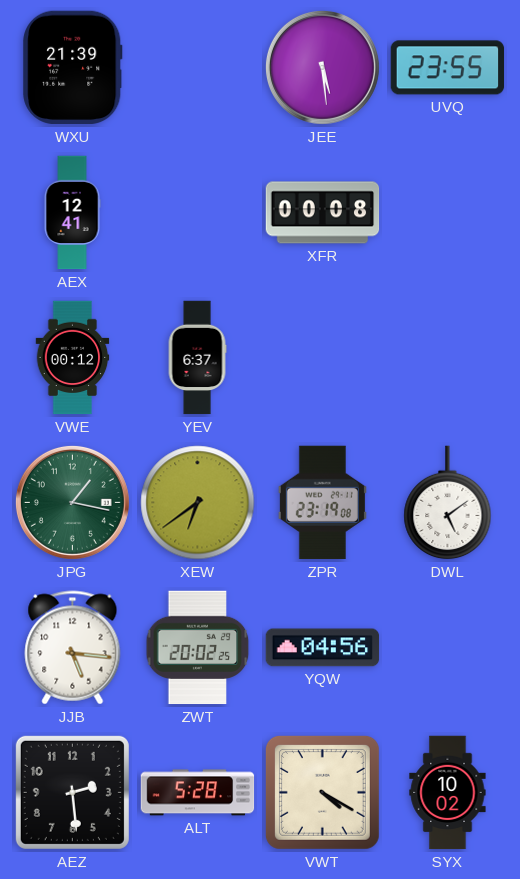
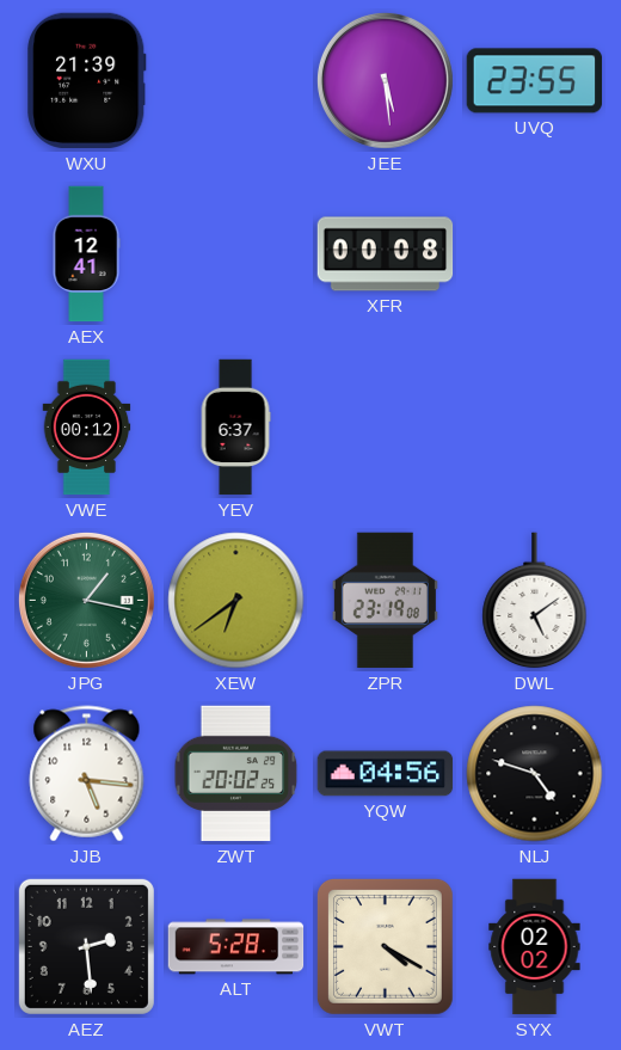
NLJ: none -> 4:48 (535, 774)
SYX: 10:02 -> 02:02 (535, 947)
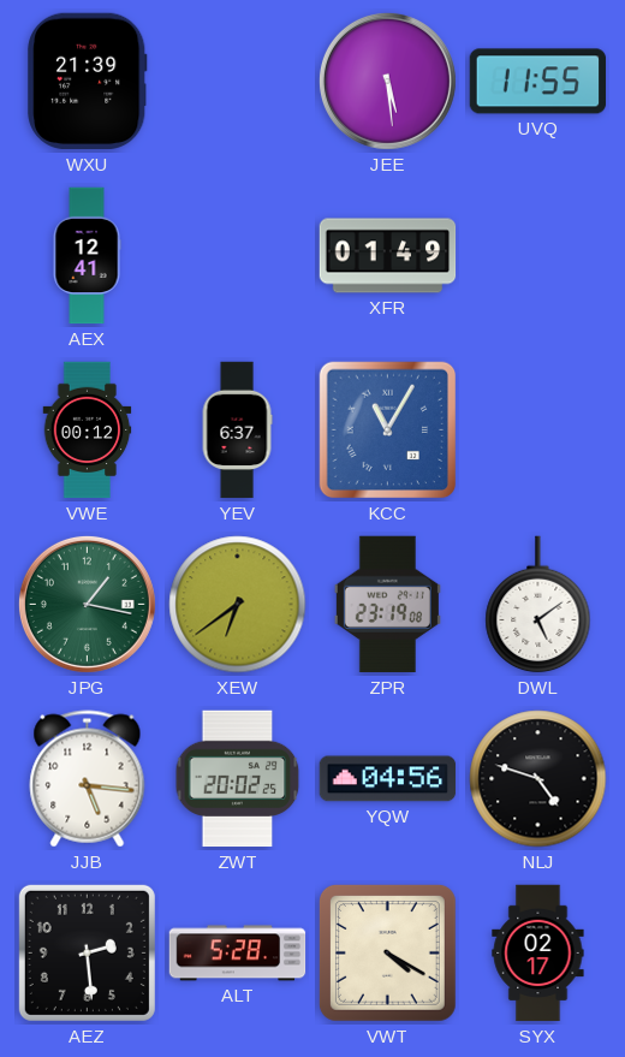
UVQ: 23:55 -> 11:55 (538, 82)
XFR: 00:08 -> 01:49 (388, 256)
KCC: none -> 11:05 (388, 430)
SYX: 02:02 -> 02:17 (538, 954)
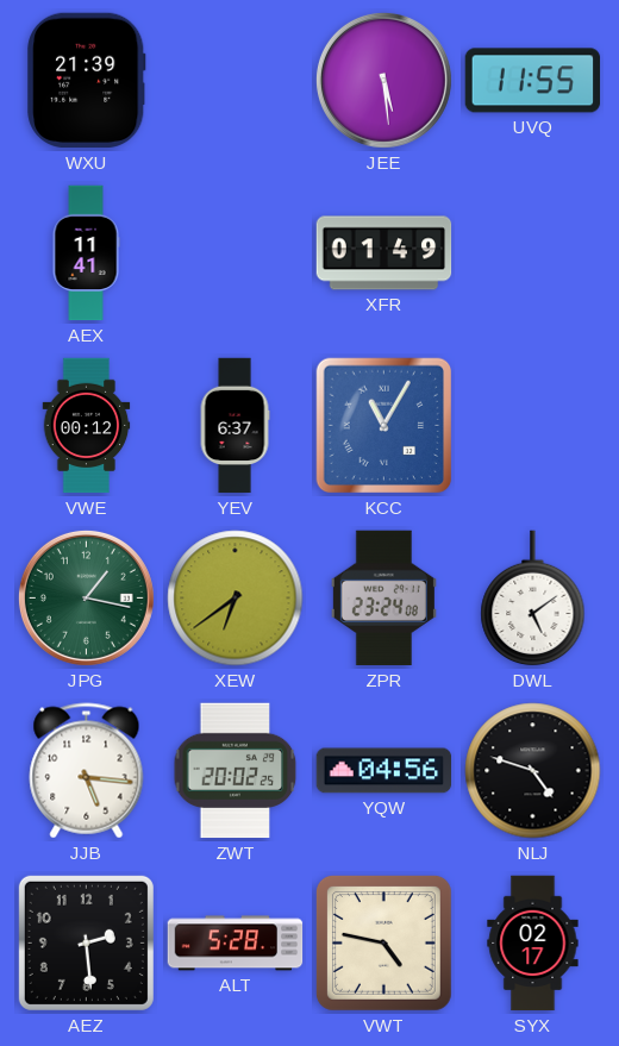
AEX: 12:41 -> 11:41 (86, 253)
ZPR: 23:19 -> 23:24 (383, 599)
VWT: 4:20 -> 4:47 (383, 942)
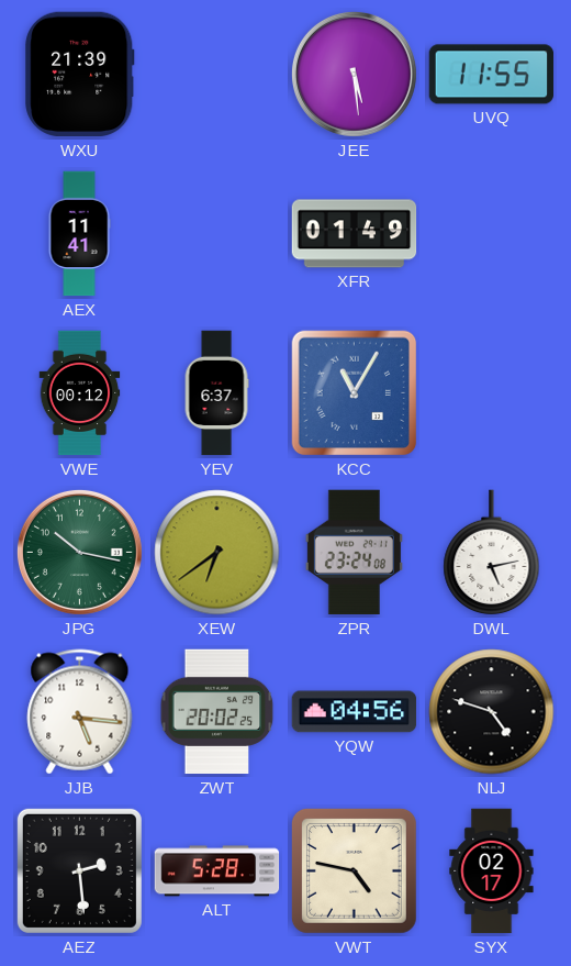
JPG: 1:17 -> 10:17 (79, 552)
DWL: 5:09 -> 5:13 (492, 553)
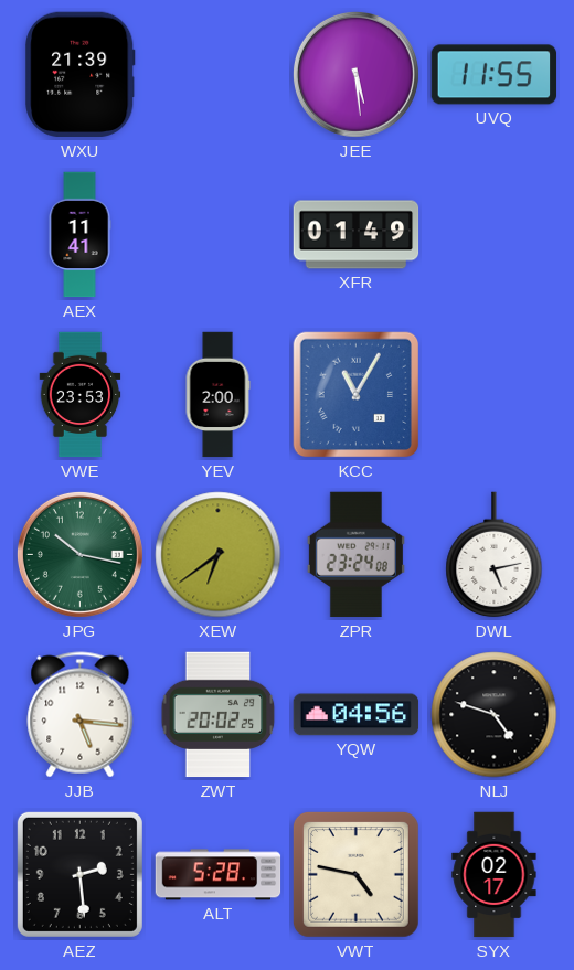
VWE: 00:12 -> 23:53 (81, 395)
YEV: 6:37 -> 2:00 (217, 395)
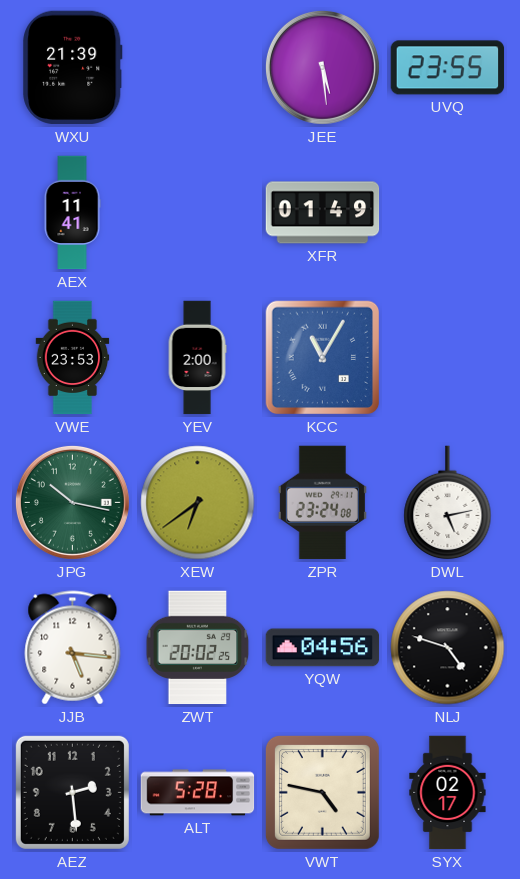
UVQ: 11:55 -> 23:55 (448, 68)
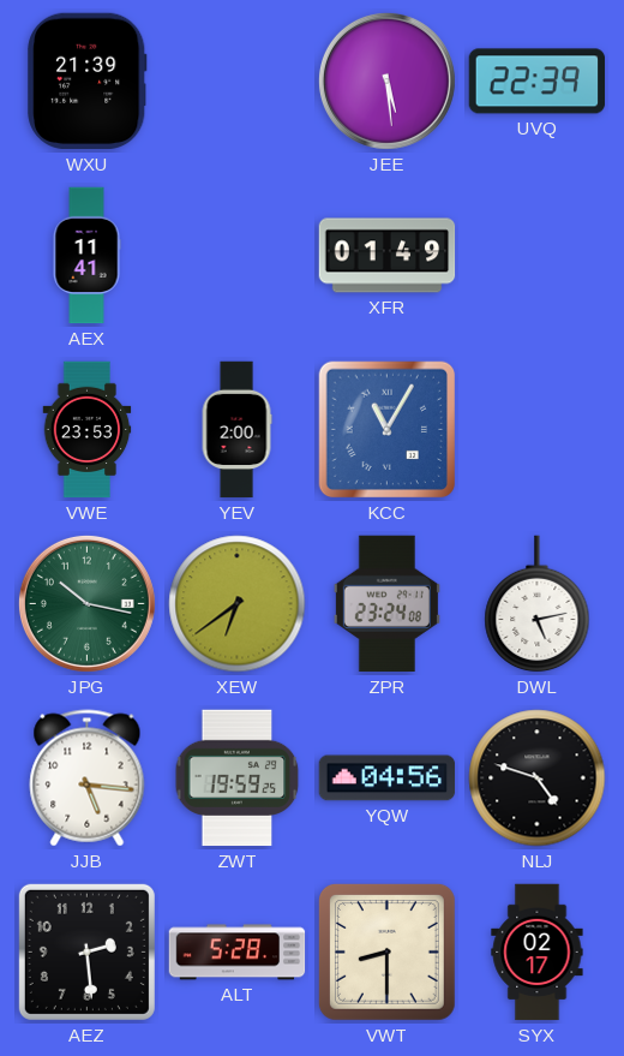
UVQ: 23:55 -> 22:39 (538, 82)
ZWT: 20:02 -> 19:59 (238, 778)
VWT: 4:47 -> 8:30 (386, 951)
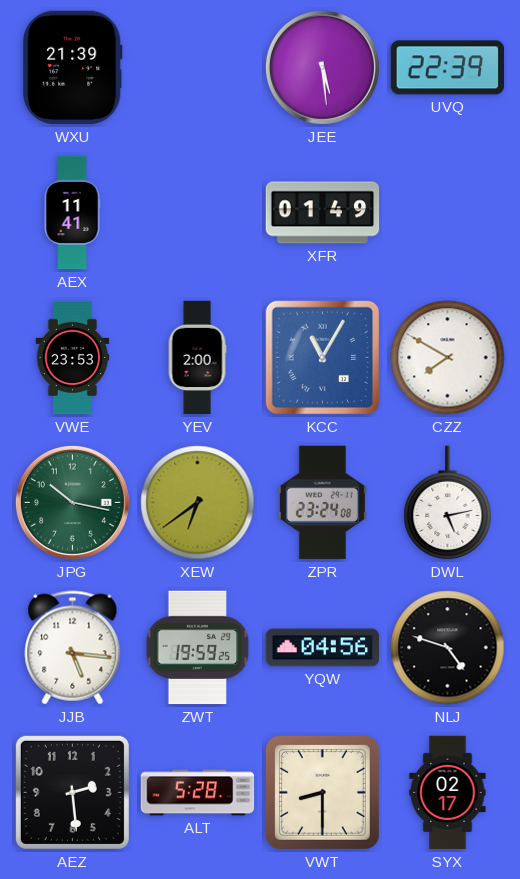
CZZ: none -> 7:50 (448, 358)
